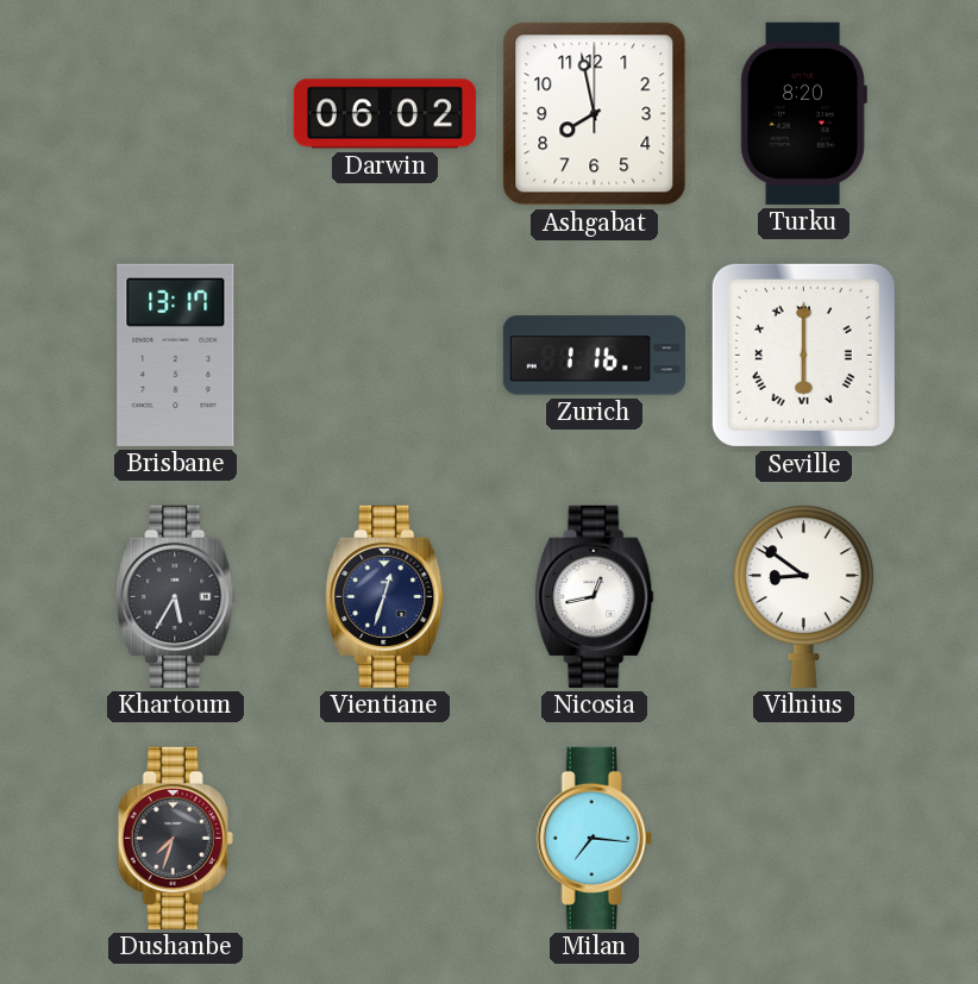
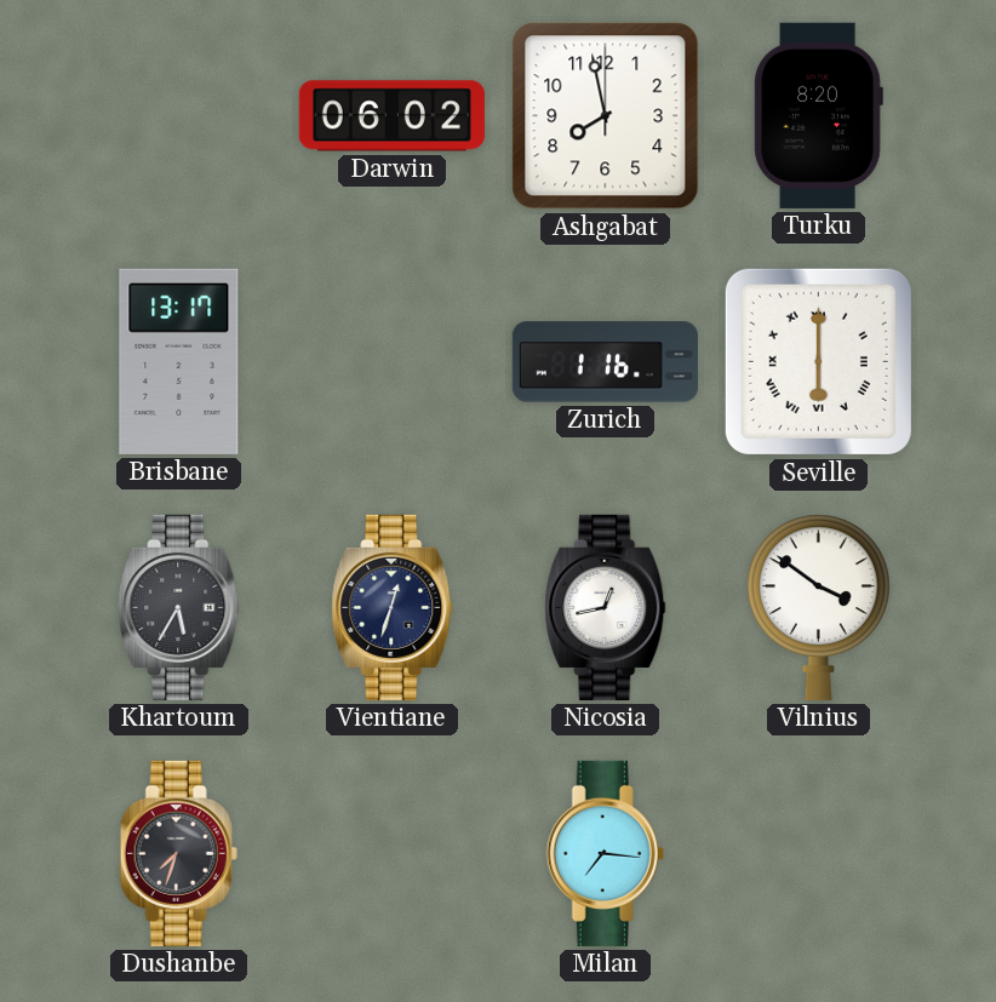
Vilnius: 8:51 -> 3:51 (818, 607)
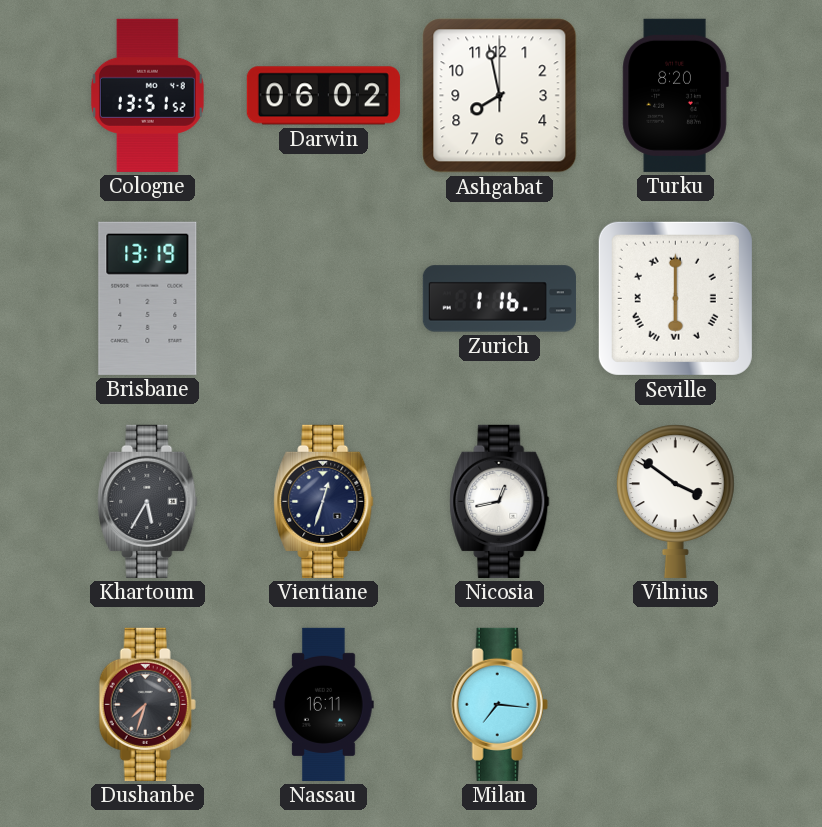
Cologne: none -> 13:51 (147, 95)
Brisbane: 13:17 -> 13:19 (148, 298)
Nassau: none -> 16:11 (324, 704)
